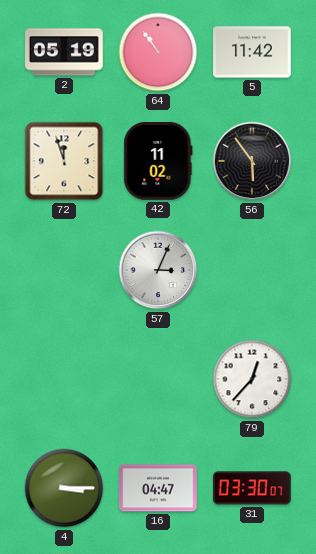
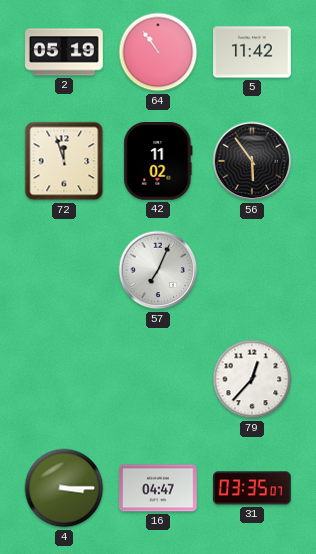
57: 3:04 -> 7:04 (158, 270)
31: 03:30 -> 03:35 (252, 488)
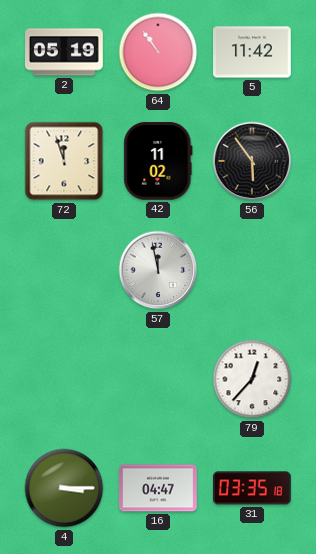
57: 7:04 -> 11:58 (158, 270)
31: 03:35:07 -> 03:35:18 (252, 488)
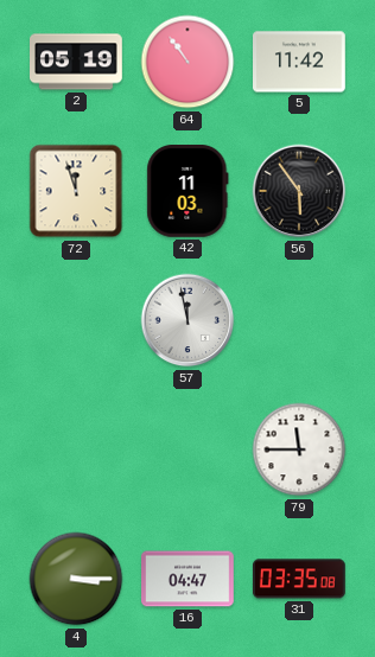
42: 11:02 -> 11:03 (188, 192)
79: 12:37 -> 11:45 (299, 449)
31: 03:35:18 -> 03:35:08 (299, 579)
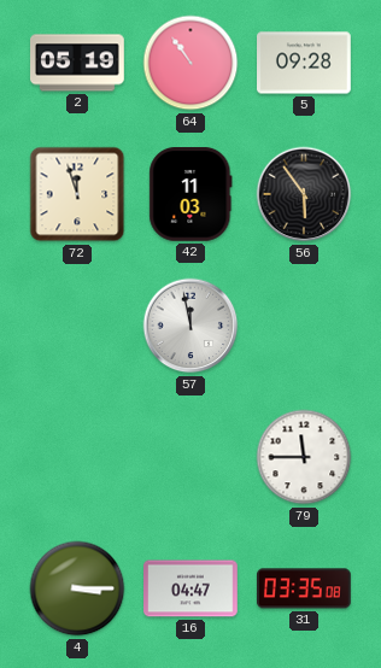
5: 11:42 -> 09:28 (305, 63)
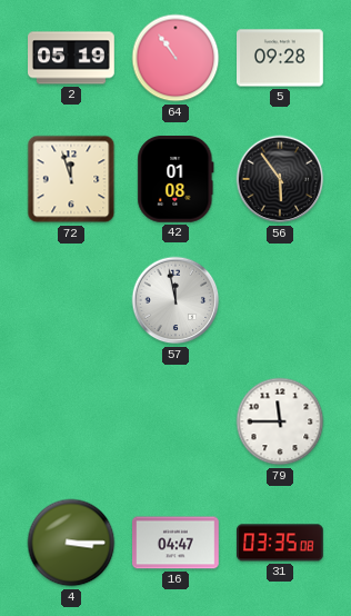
42: 11:03 -> 01:08 (175, 180)
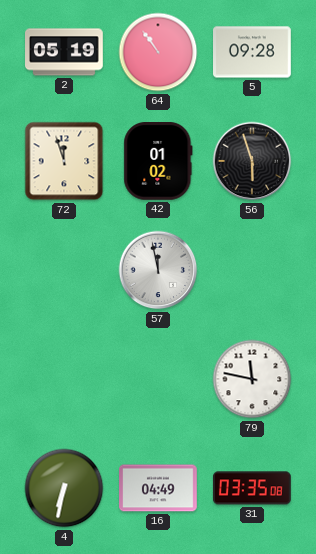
42: 01:08 -> 01:02 (158, 162)
56: 5:54 -> 5:57 (252, 161)
79: 11:45 -> 11:47 (252, 379)
4: 3:15 -> 6:32 (64, 488)
16: 04:47 -> 04:49 (159, 488)
